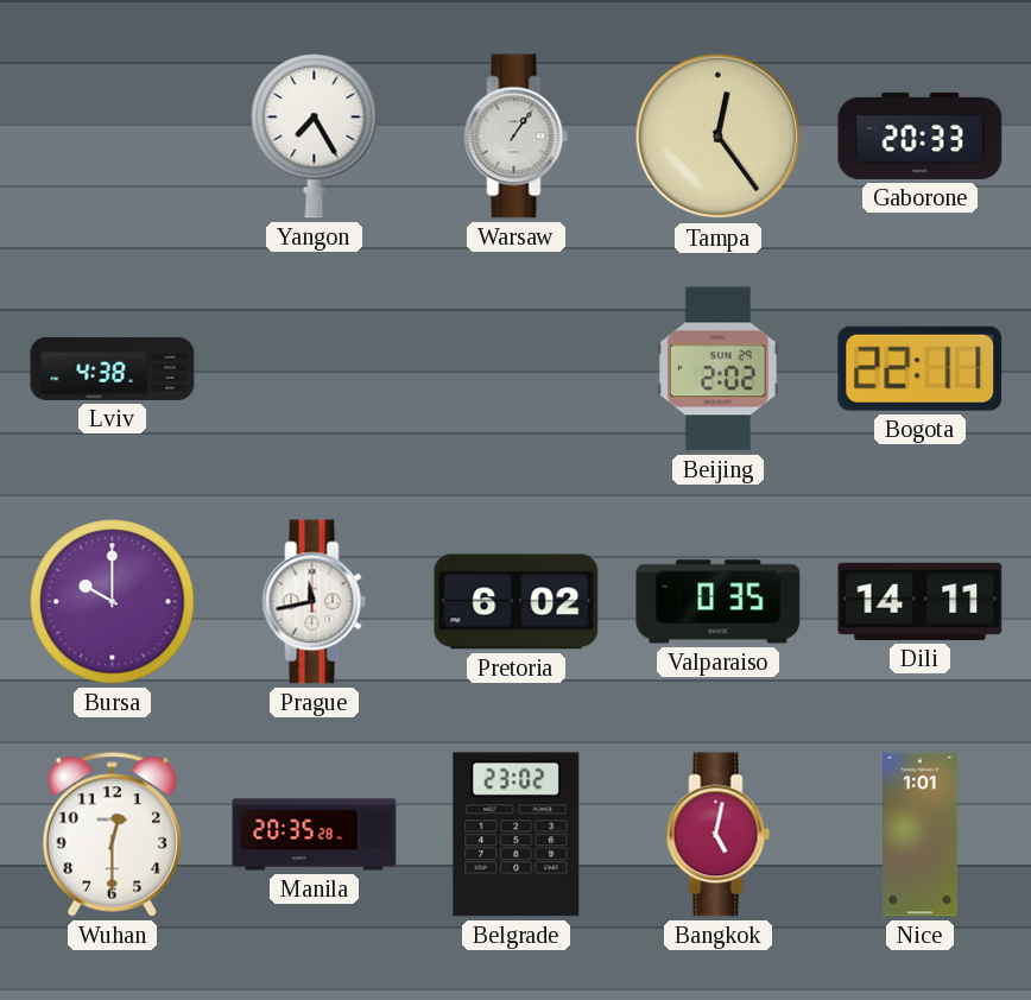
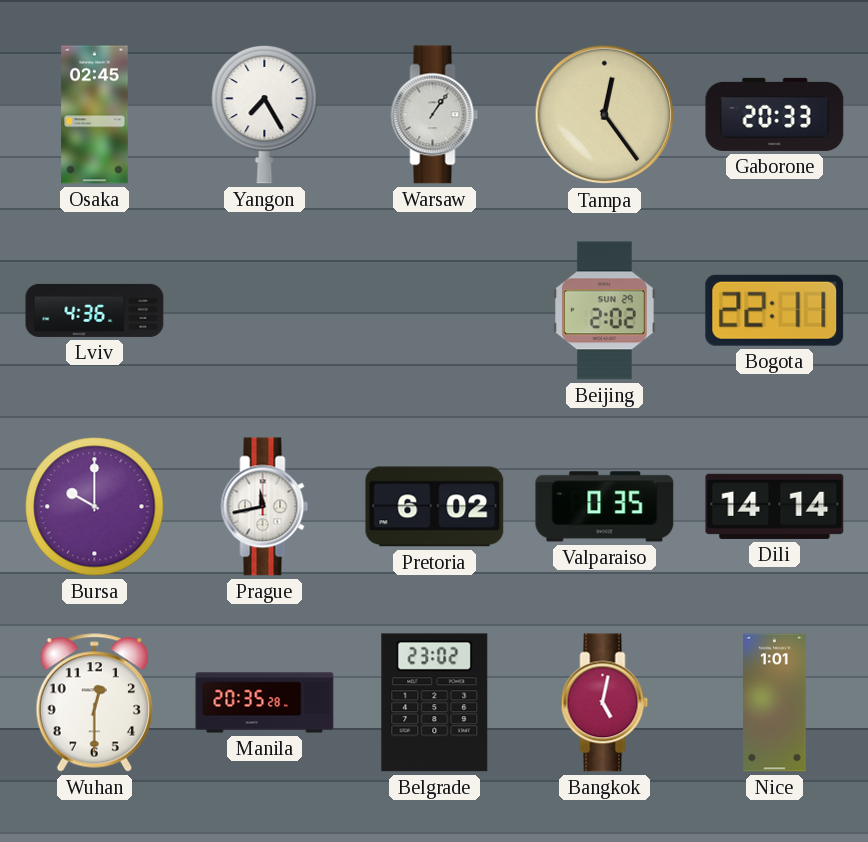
Osaka: none -> 02:45 (95, 115)
Lviv: 4:38 -> 4:36 (95, 310)
Dili: 14:11 -> 14:14 (775, 506)
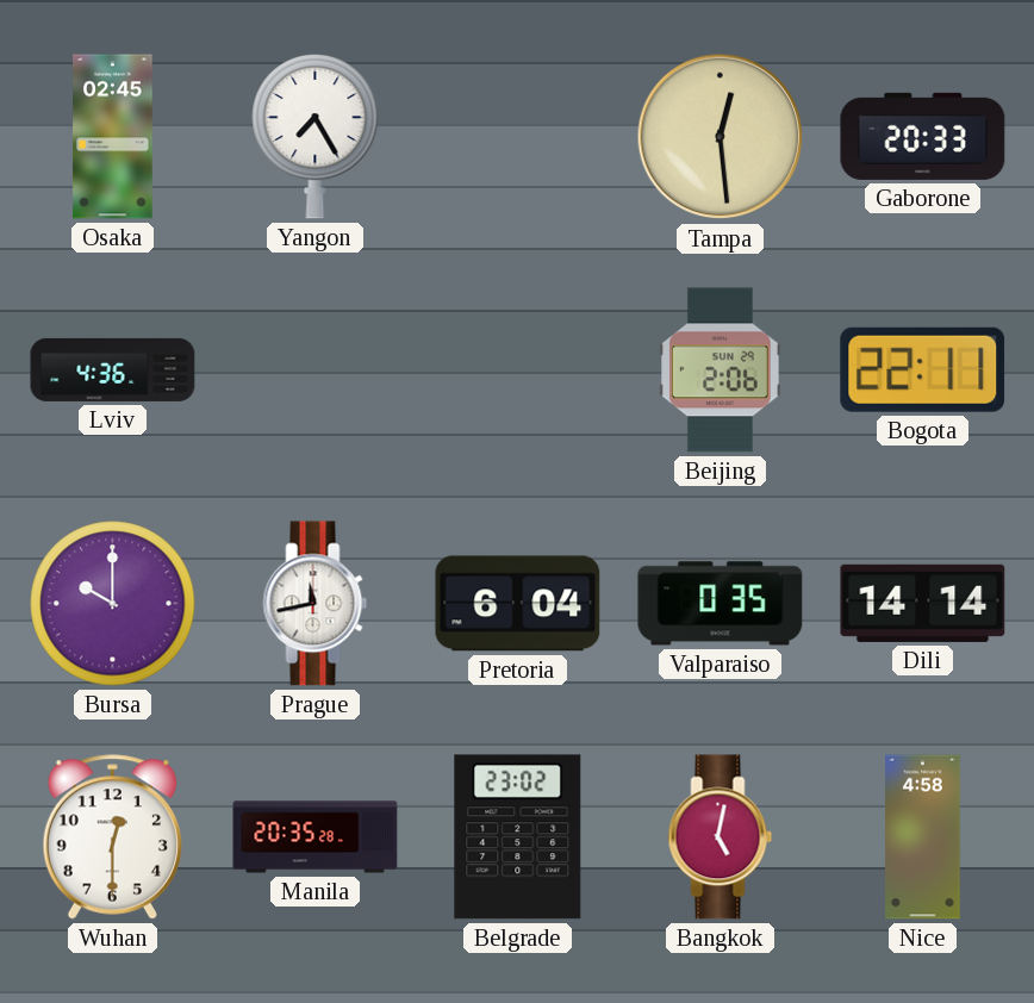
Warsaw: 1:06 -> none (435, 115)
Tampa: 12:24 -> 12:29 (721, 137)
Beijing: 2:02 -> 2:06 (721, 370)
Pretoria: 6:02 -> 6:04 (518, 604)
Nice: 1:01 -> 4:58 (923, 837)
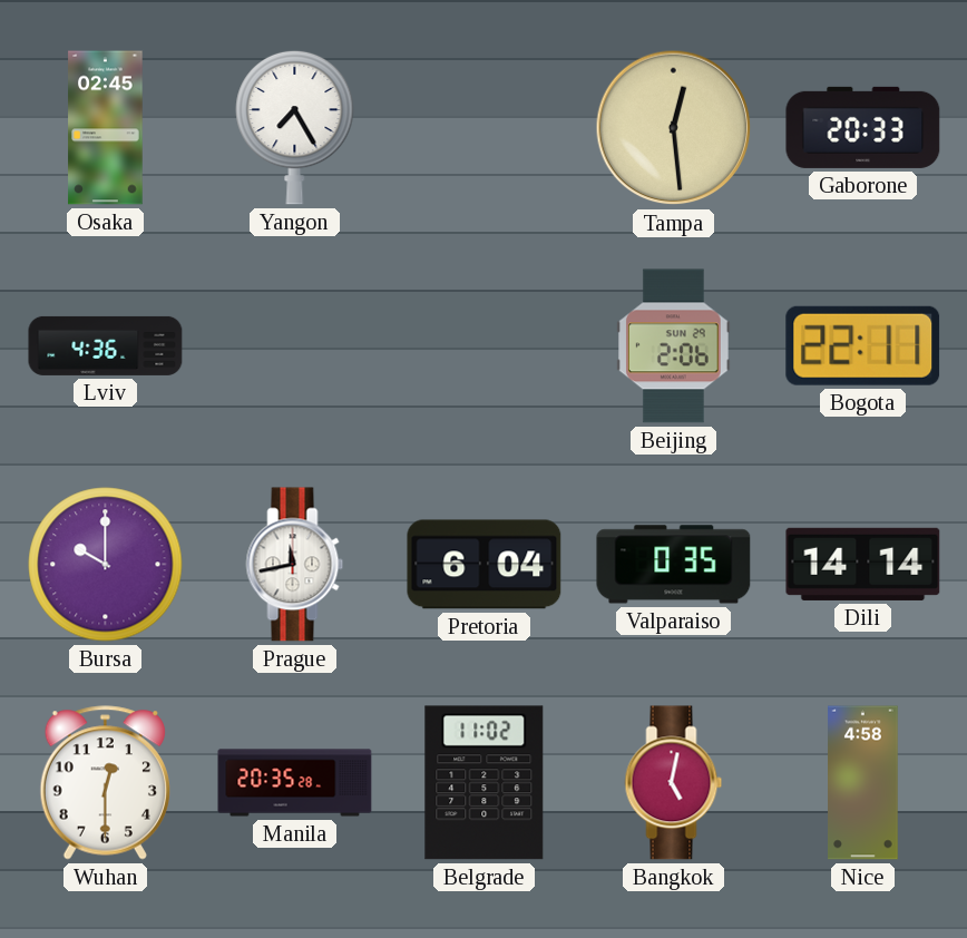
Belgrade: 23:02 -> 11:02 (485, 783)
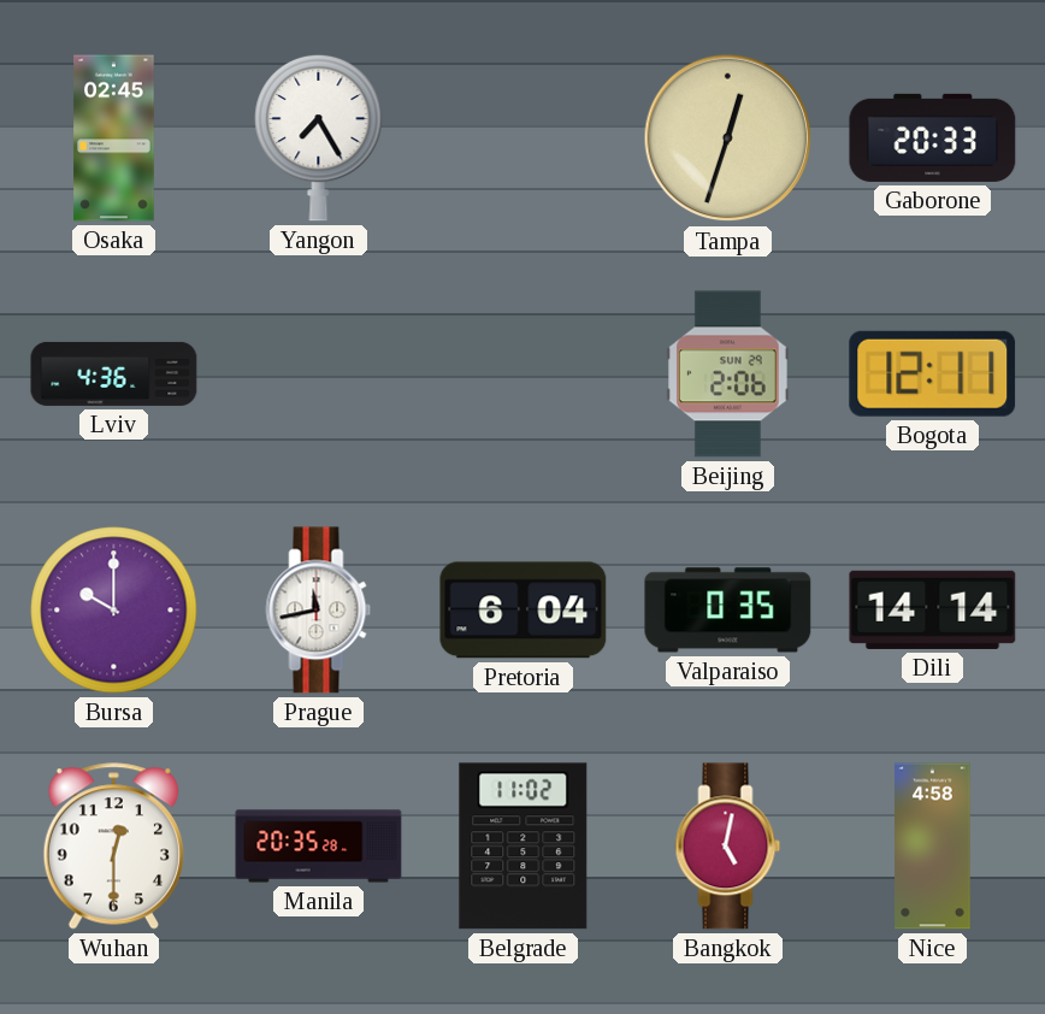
Tampa: 12:29 -> 12:33 (728, 138)
Bogota: 22:11 -> 12:11 (933, 373)
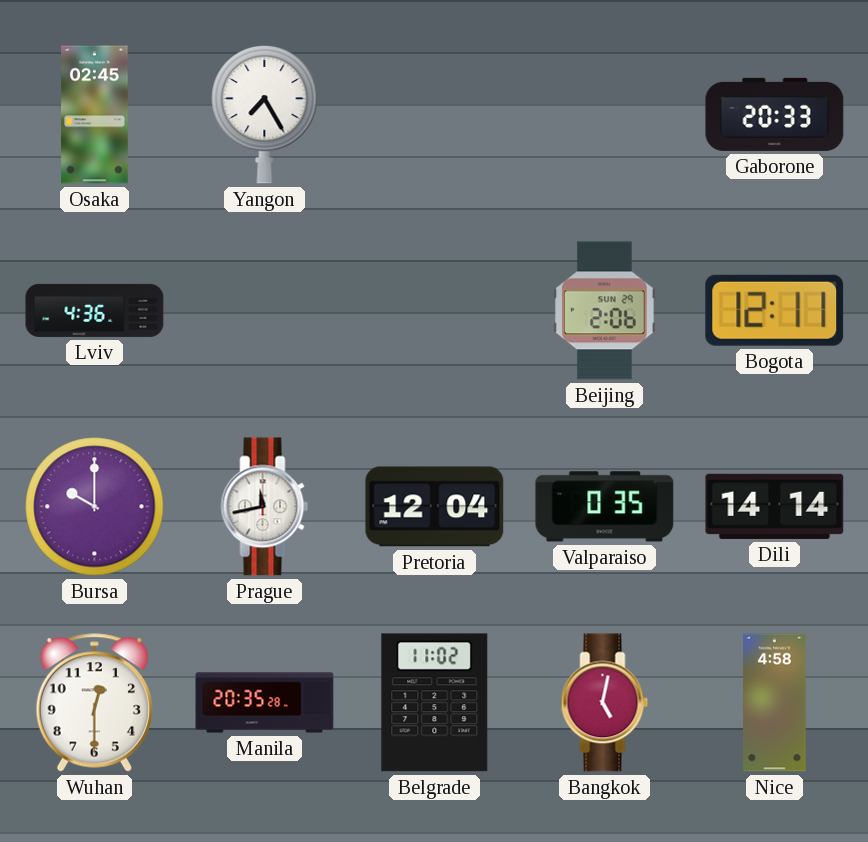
Tampa: 12:33 -> none (728, 138)
Pretoria: 6:04 -> 12:04 (435, 507)
